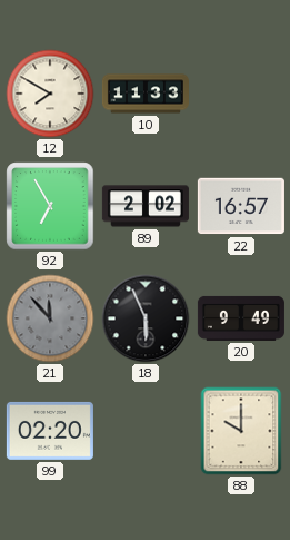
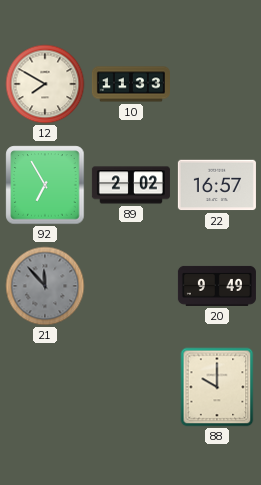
18: 5:56 -> none (146, 318)
99: 02:20 -> none (50, 431)
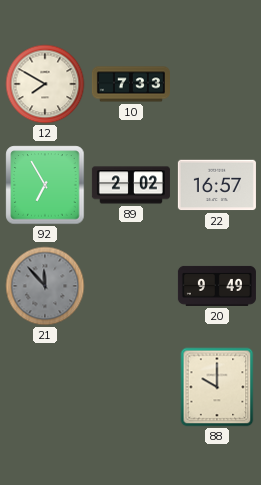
10: 11:33 -> 7:33 (131, 84)
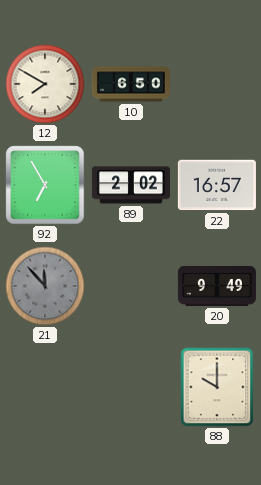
10: 7:33 -> 6:50 (131, 84)
